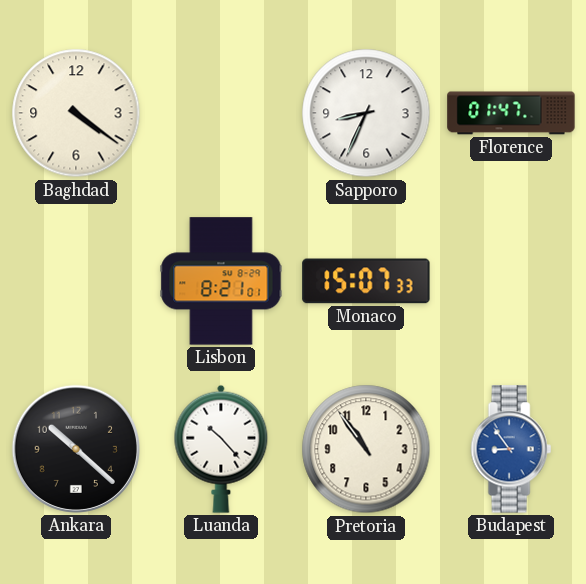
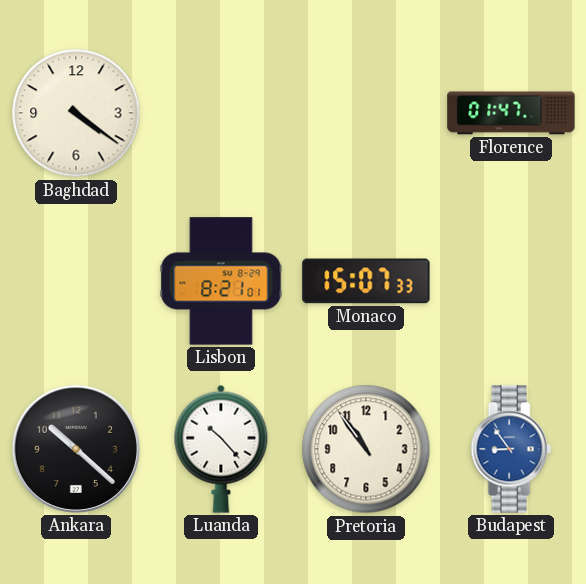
Sapporo: 8:34 -> none (366, 113)
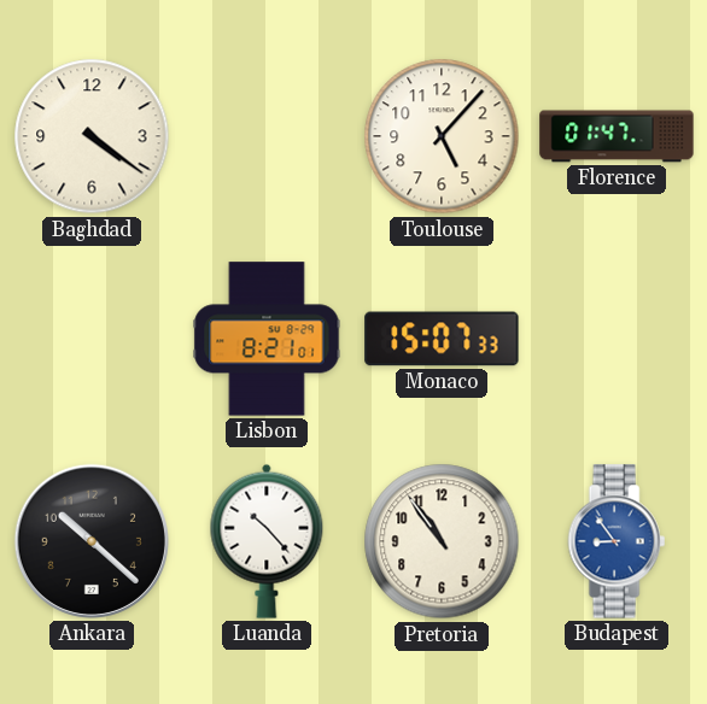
Toulouse: none -> 5:07 (442, 136)
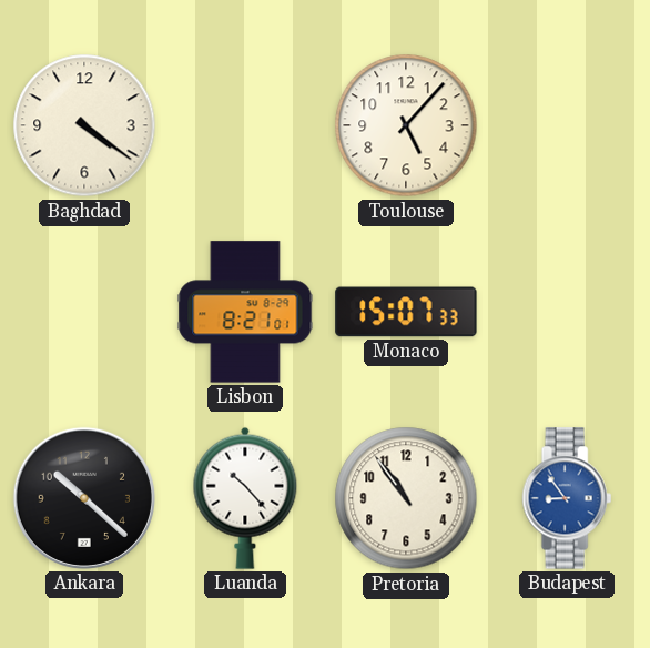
Florence: 01:47 -> none (617, 136)
